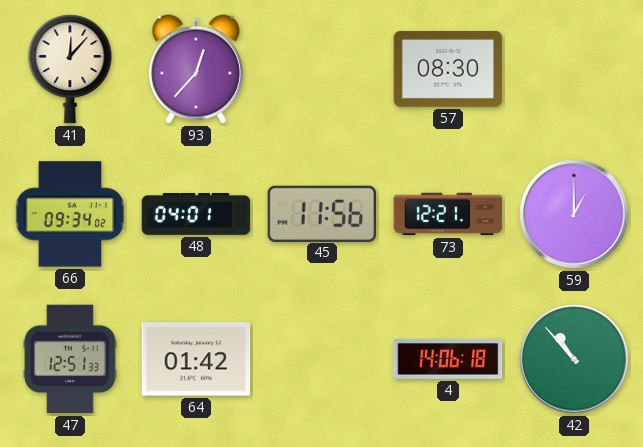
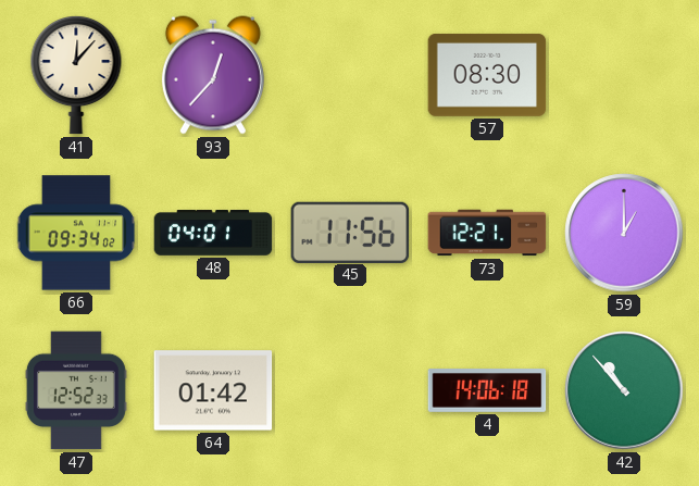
47: 12:51 -> 12:52 (76, 390)
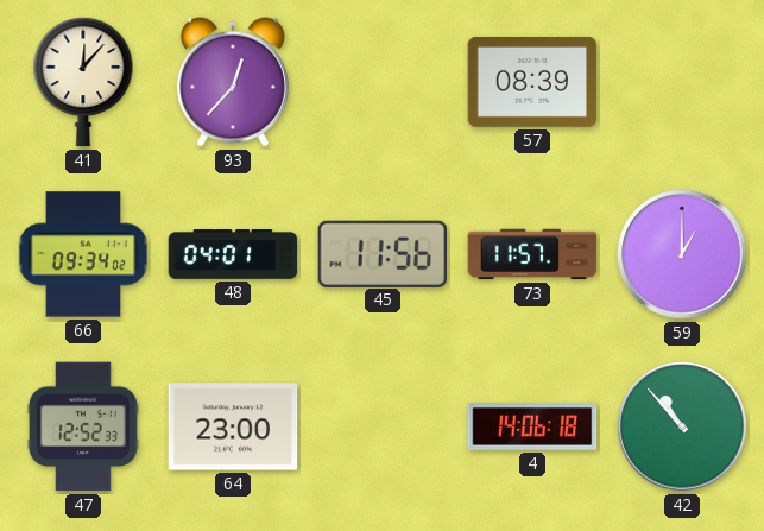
57: 08:30 -> 08:39 (532, 82)
73: 12:21 -> 11:57 (532, 254)
64: 01:42 -> 23:00 (233, 426)
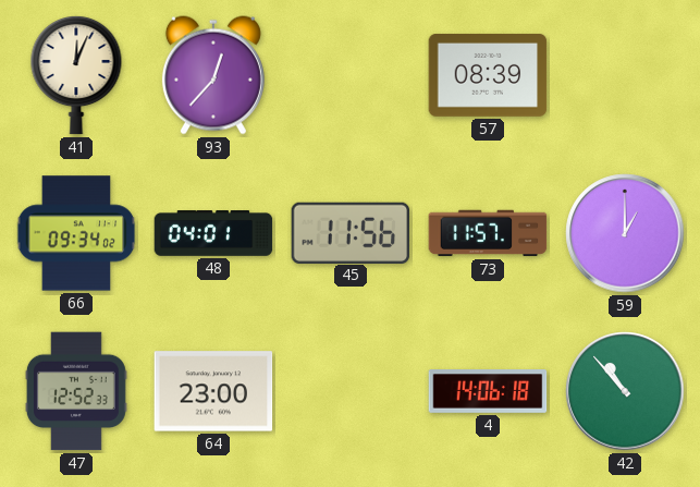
41: 12:07 -> 12:04 (76, 75)
